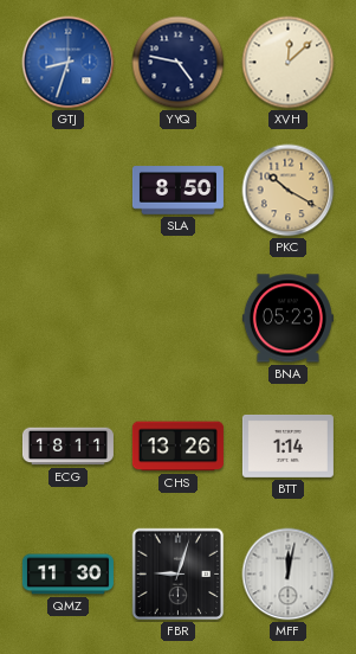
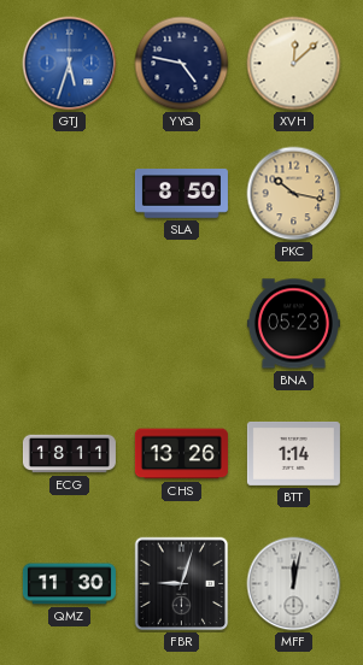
GTJ: 8:33 -> 5:33 (70, 64)
PKC: 10:20 -> 10:17 (294, 194)
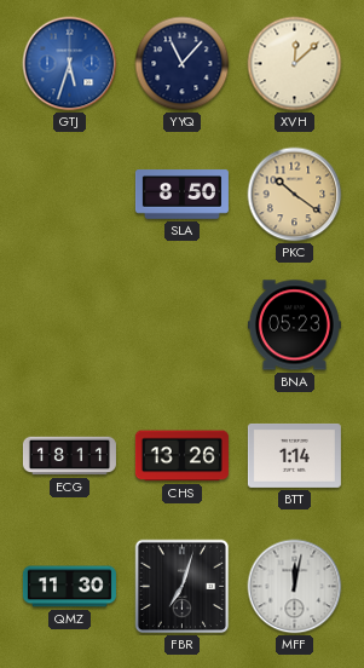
YYQ: 4:47 -> 11:07 (183, 64)
PKC: 10:17 -> 10:21 (295, 195)
FBR: 9:03 -> 7:03 (183, 587)
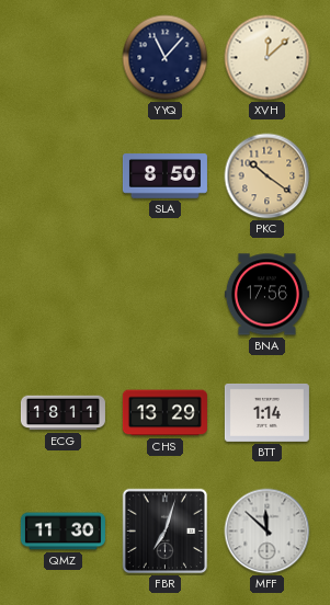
GTJ: 5:33 -> none (70, 64)
BNA: 05:23 -> 17:56 (266, 295)
CHS: 13:26 -> 13:29 (164, 413)
MFF: 12:02 -> 11:52 (268, 532)
